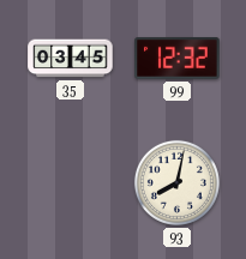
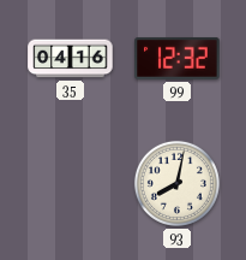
35: 03:45 -> 04:16 (71, 59)
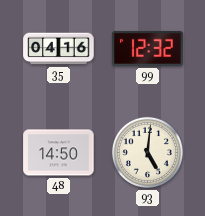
48: none -> 14:50 (59, 153)
93: 8:02 -> 5:01 (147, 152)
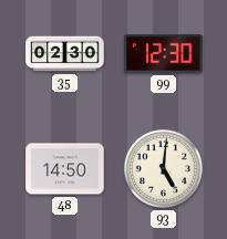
35: 04:16 -> 02:30 (65, 54)
99: 12:32 -> 12:30 (164, 54)
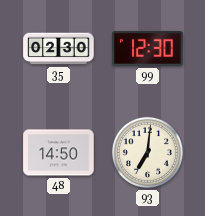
93: 5:01 -> 7:01 (147, 152)
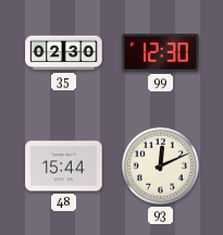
48: 14:50 -> 15:44 (64, 166)
93: 7:01 -> 12:11 (160, 165)
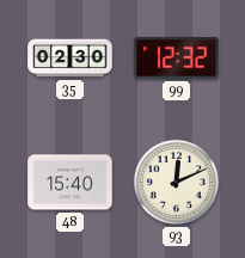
99: 12:30 -> 12:32 (177, 59)
48: 15:44 -> 15:40 (71, 183)
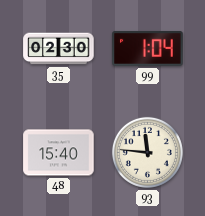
99: 12:32 -> 1:04 (148, 49)
93: 12:11 -> 11:46 (147, 152)
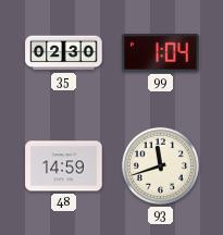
48: 15:40 -> 14:59 (64, 166)
93: 11:46 -> 11:42 (160, 165)
